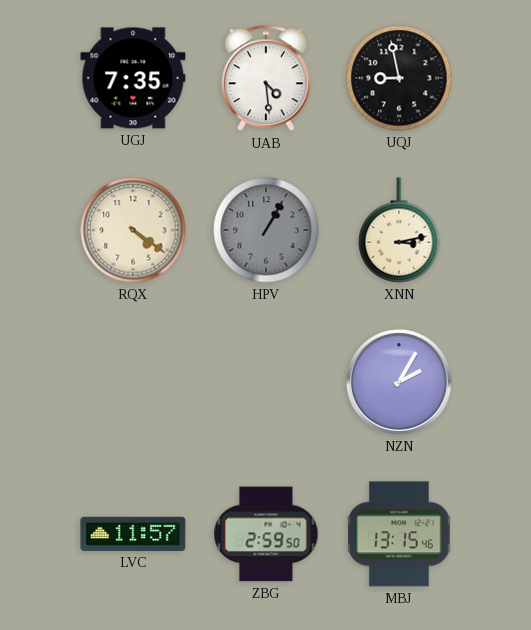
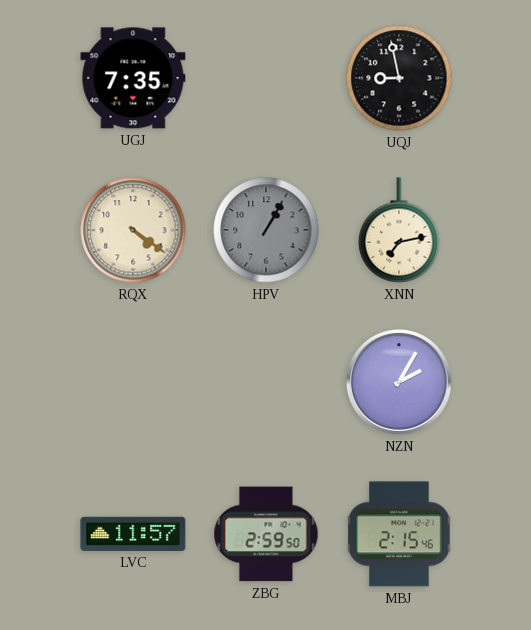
UAB: 4:29 -> none (267, 79)
XNN: 3:13 -> 7:13 (399, 230)
MBJ: 13:15 -> 2:15 (399, 534)
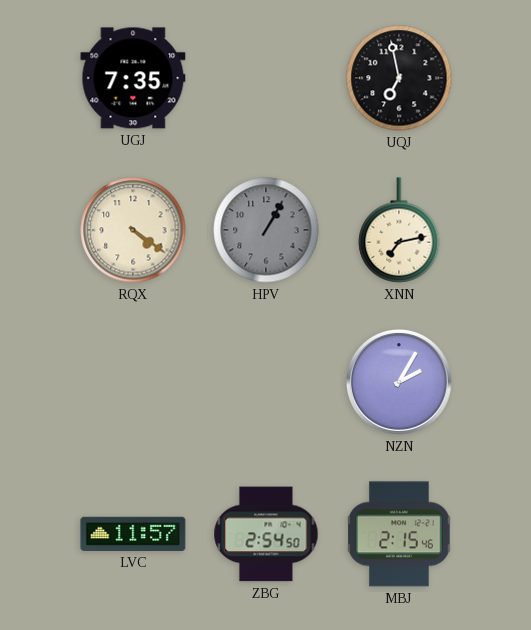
UQJ: 8:58 -> 6:58 (399, 78)
ZBG: 2:59 -> 2:54 (266, 534)
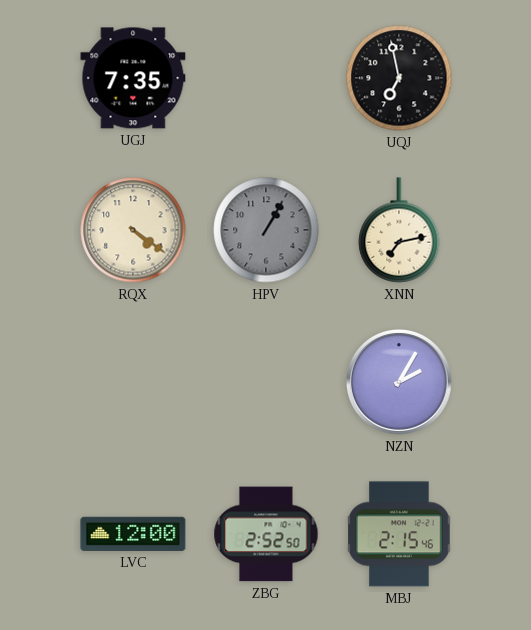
LVC: 11:57 -> 12:00 (133, 534)
ZBG: 2:54 -> 2:52 (266, 534)
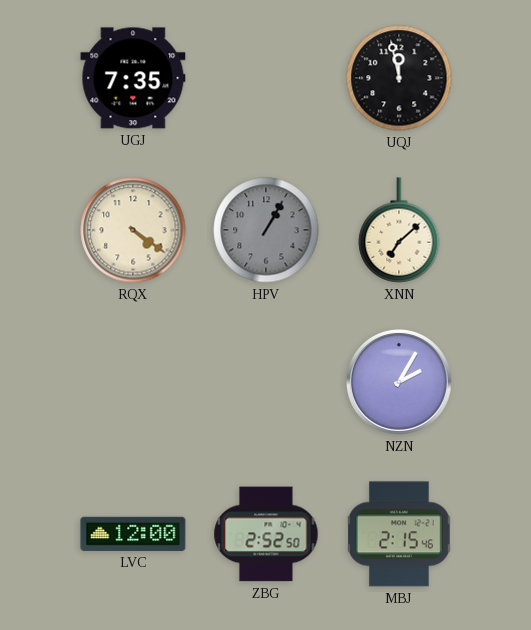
UQJ: 6:58 -> 11:58 (399, 78)
XNN: 7:13 -> 7:08 (399, 230)
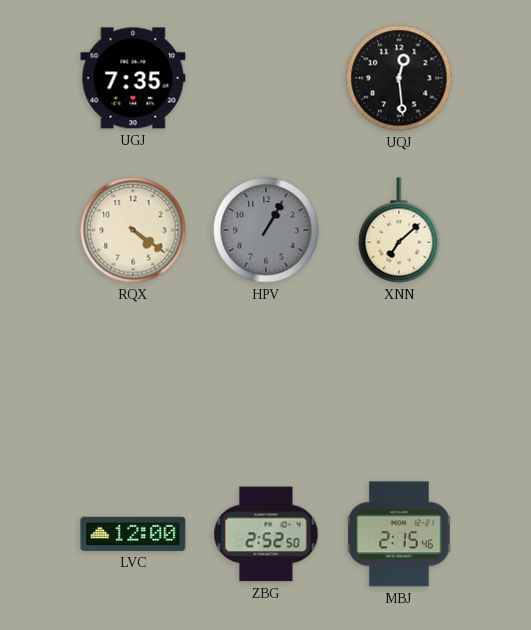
UQJ: 11:58 -> 12:29 (399, 78)
NZN: 2:05 -> none (399, 382)
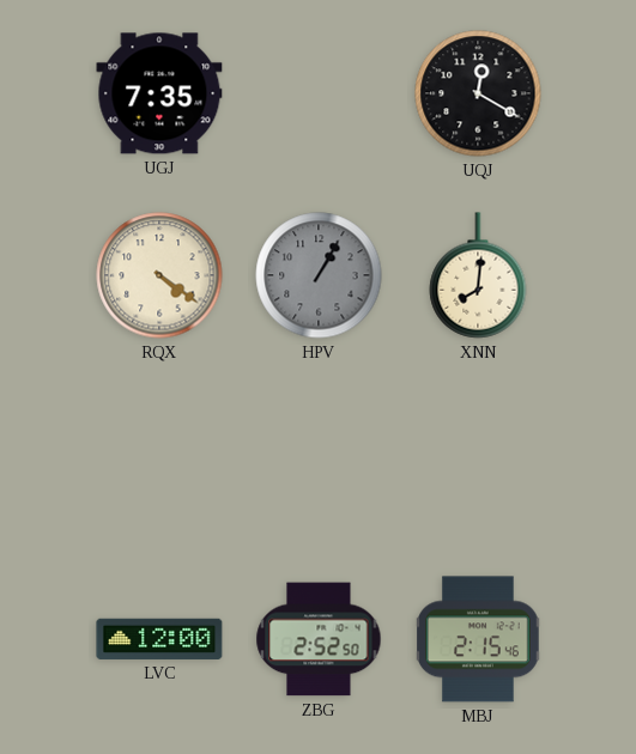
UQJ: 12:29 -> 12:20 (478, 93)
XNN: 7:08 -> 8:01 (478, 275)
